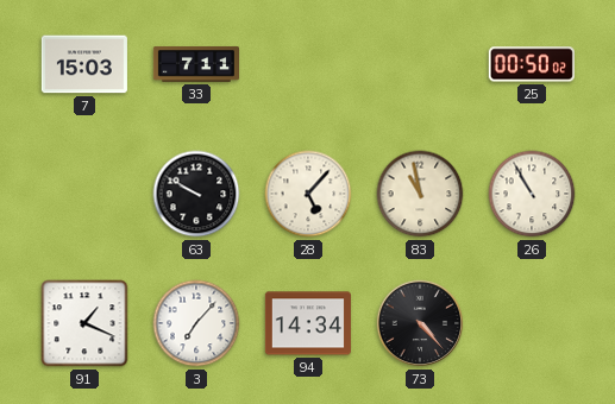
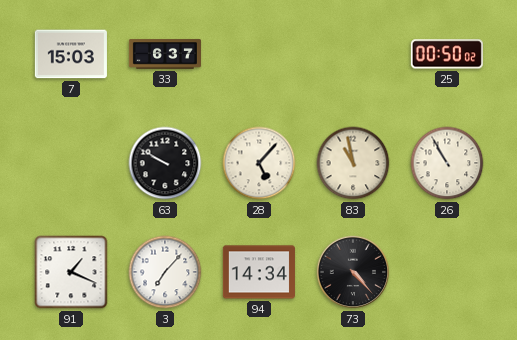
33: 7:11 -> 6:37 (164, 54)
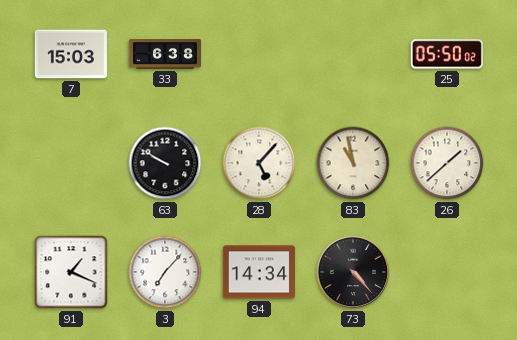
33: 6:37 -> 6:38 (164, 54)
25: 00:50 -> 05:50 (447, 54)
26: 10:55 -> 1:38 (447, 163)
